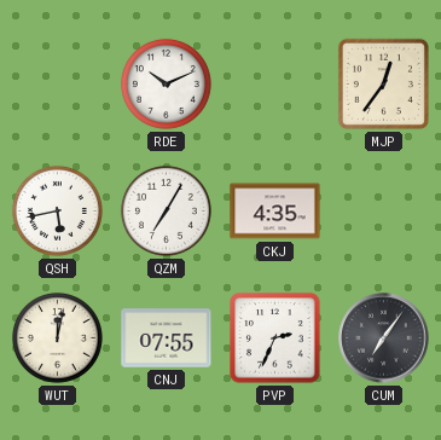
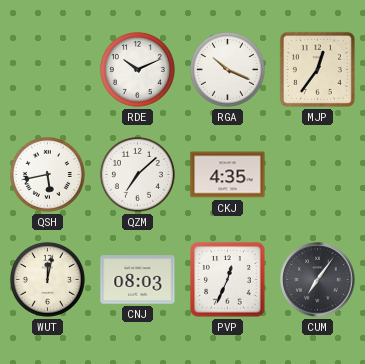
RGA: none -> 10:19 (227, 69)
QZM: 7:05 -> 7:08 (137, 174)
CNJ: 07:55 -> 08:03 (138, 280)
PVP: 2:34 -> 12:34 (228, 280)
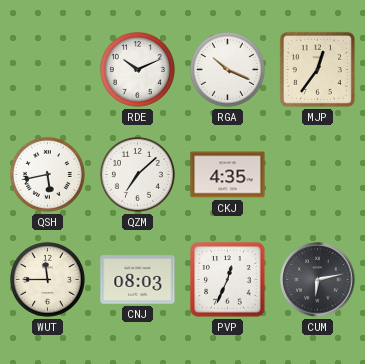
WUT: 12:02 -> 11:45 (47, 279)
CUM: 7:06 -> 6:13 (318, 280)
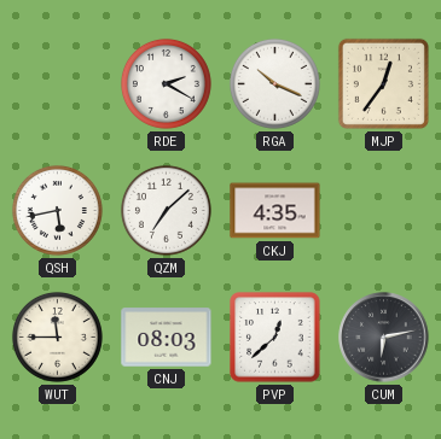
RDE: 10:11 -> 2:20 (166, 83)
PVP: 12:34 -> 12:38 (275, 338)
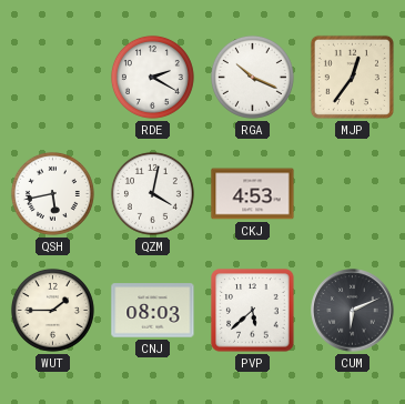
QZM: 7:08 -> 4:02 (152, 193)
CKJ: 4:35 -> 4:53 (253, 194)
WUT: 11:45 -> 1:45 (52, 310)
PVP: 12:38 -> 5:38 (253, 311)
CUM: 6:13 -> 6:11 (353, 311)
